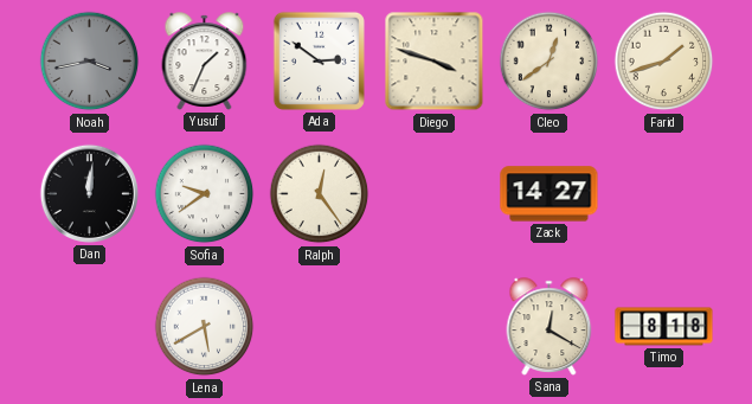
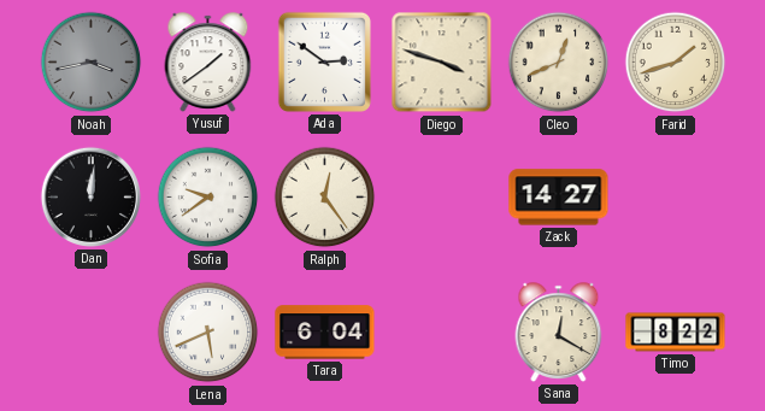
Yusuf: 1:34 -> 1:39 (208, 63)
Cleo: 12:39 -> 12:41 (559, 63)
Lena: 5:40 -> 5:41 (208, 333)
Tara: none -> 6:04 (325, 333)
Timo: 8:18 -> 8:22 (676, 333)
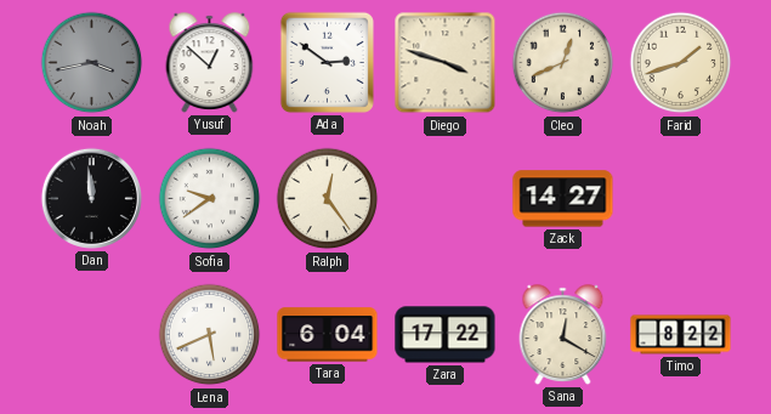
Yusuf: 1:39 -> 12:52 (210, 63)
Dan: 12:01 -> 11:59 (91, 198)
Zara: none -> 17:22 (446, 335)
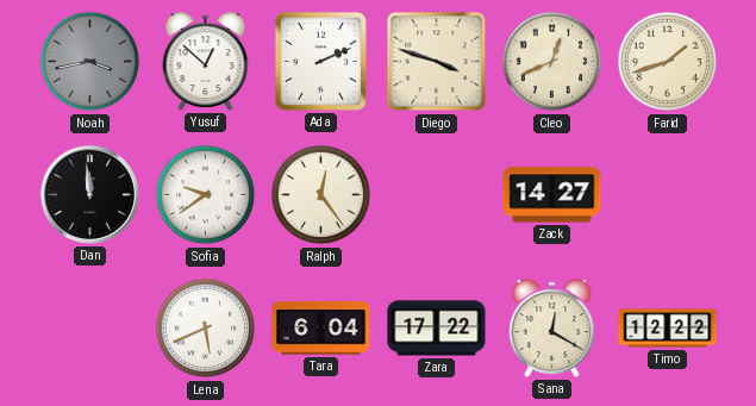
Ada: 2:51 -> 2:11 (320, 61)
Timo: 8:22 -> 12:22 (668, 329)
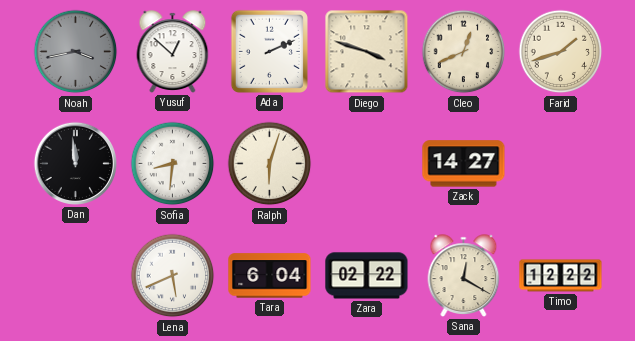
Sofia: 9:39 -> 8:31 (173, 164)
Ralph: 12:24 -> 6:03 (270, 164)
Zara: 17:22 -> 02:22 (367, 276)
